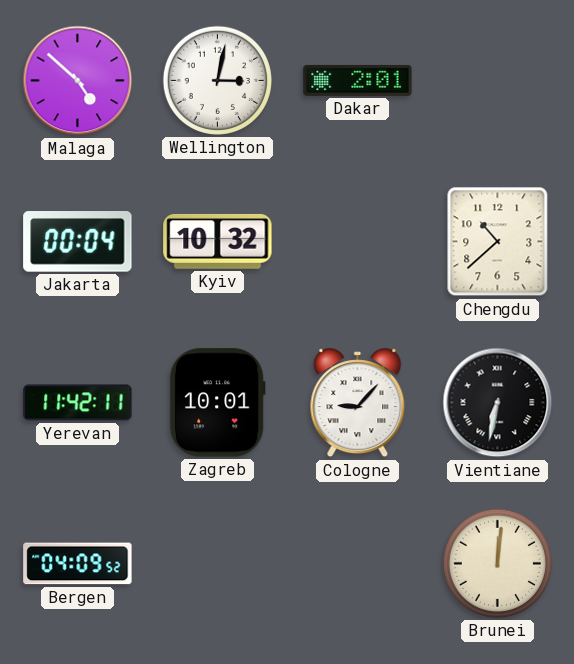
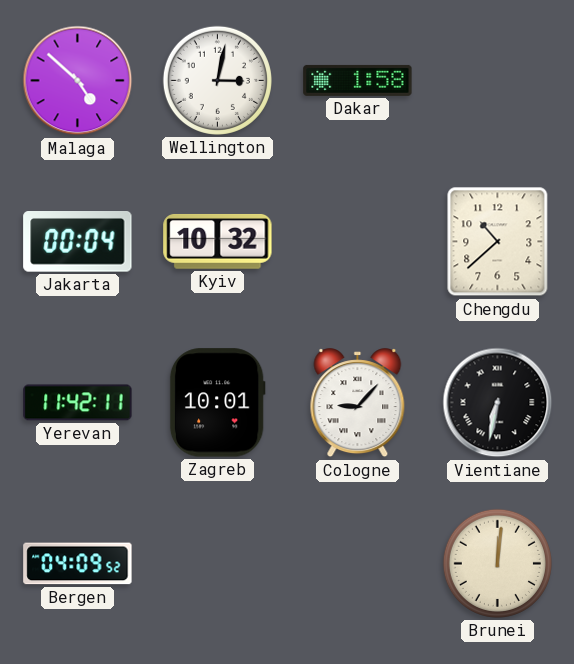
Dakar: 2:01 -> 1:58 (358, 80)
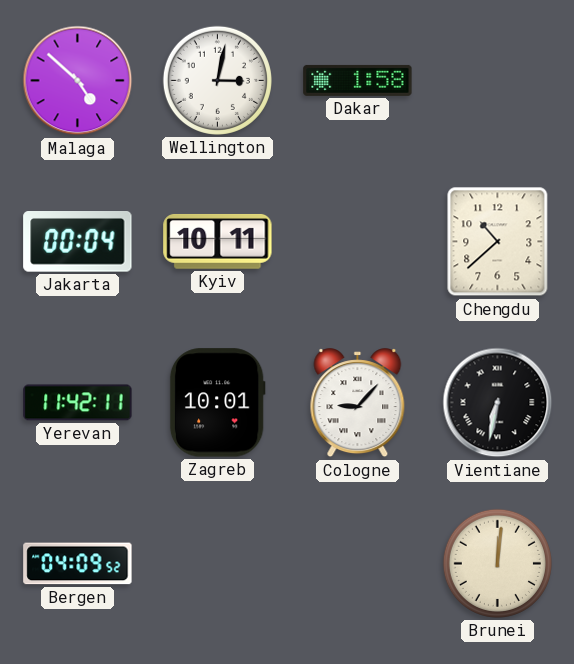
Kyiv: 10:32 -> 10:11 (218, 241)
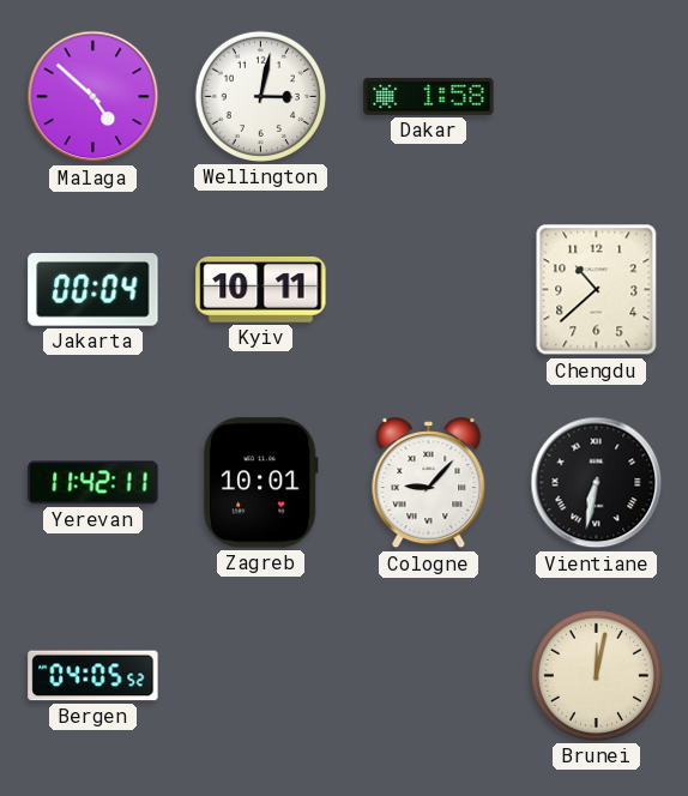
Bergen: 04:09 -> 04:05 (93, 676)
Brunei: 12:01 -> 12:02 (596, 675)
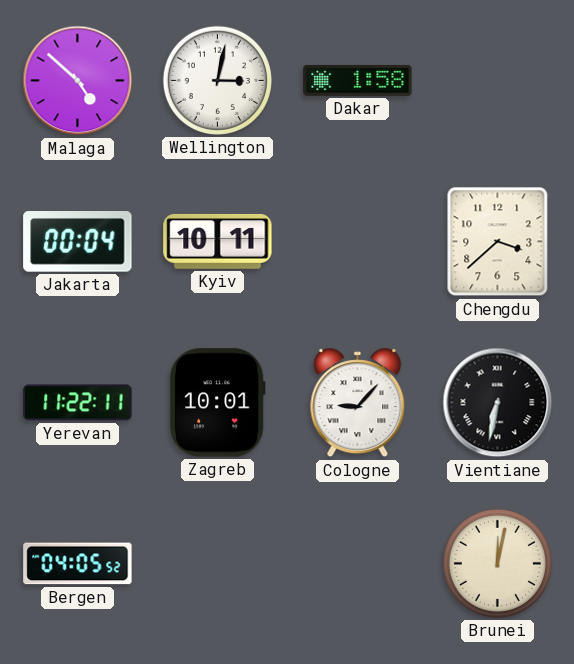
Chengdu: 10:38 -> 3:38 (498, 242)
Yerevan: 11:42 -> 11:22 (78, 403)
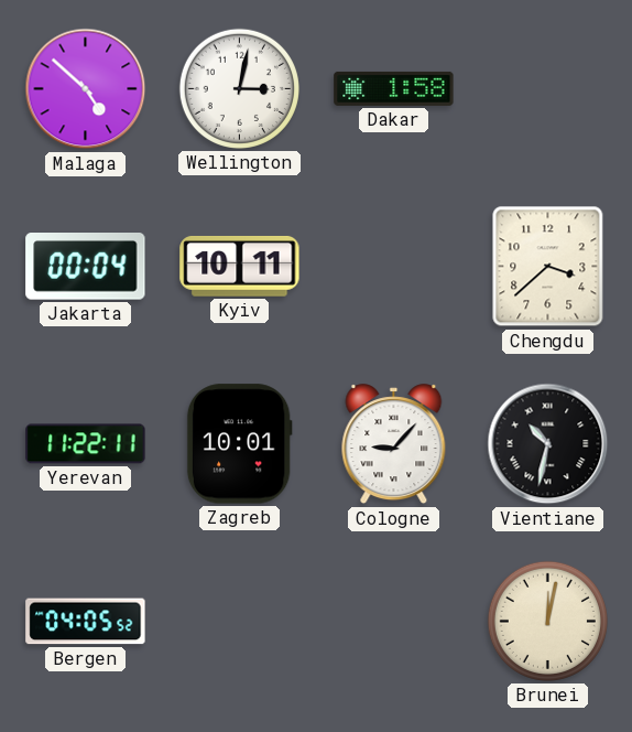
Vientiane: 6:32 -> 10:32 (548, 444)
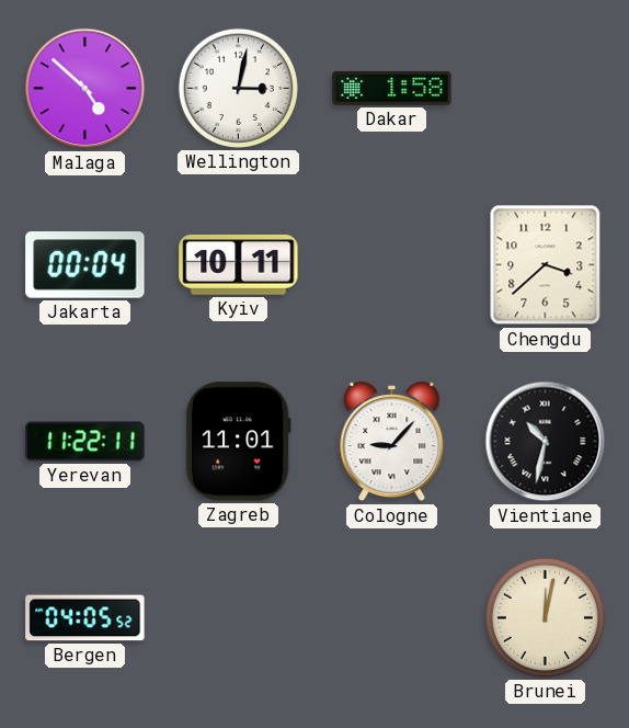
Zagreb: 10:01 -> 11:01 (238, 442)
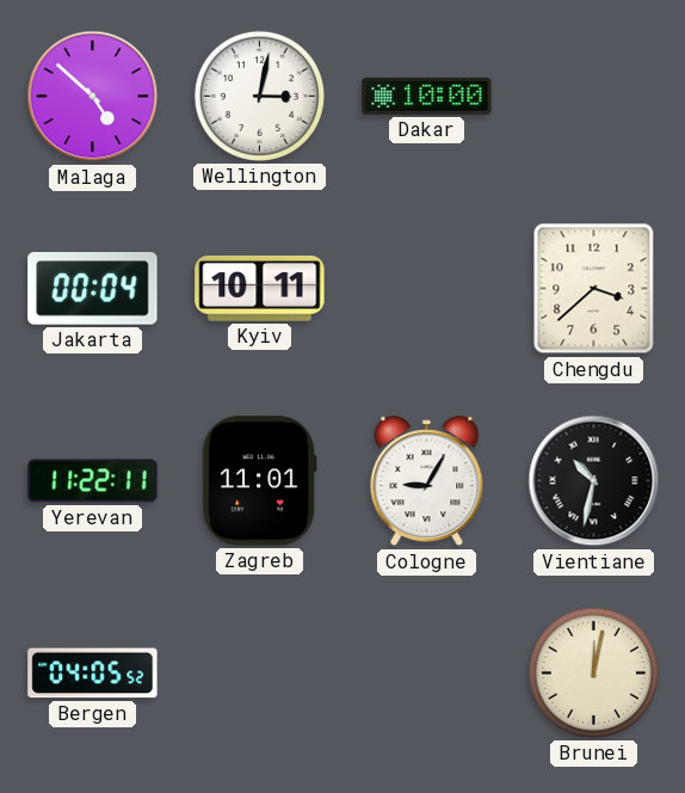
Dakar: 1:58 -> 10:00 (427, 96)
Cologne: 9:07 -> 9:05 (427, 481)
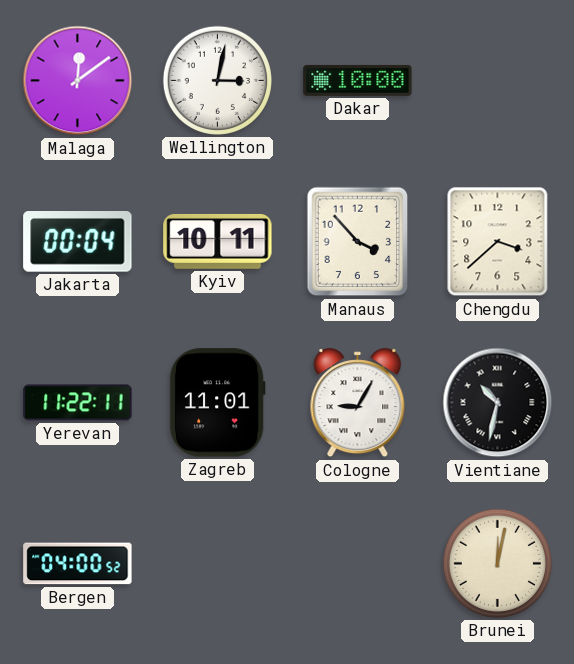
Malaga: 4:52 -> 12:09 (78, 81)
Manaus: none -> 3:53 (358, 242)
Bergen: 04:05 -> 04:00 (78, 564)
